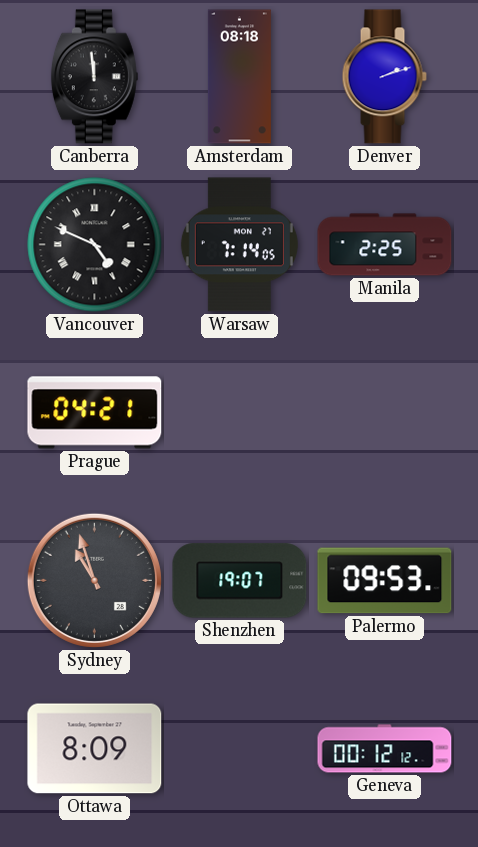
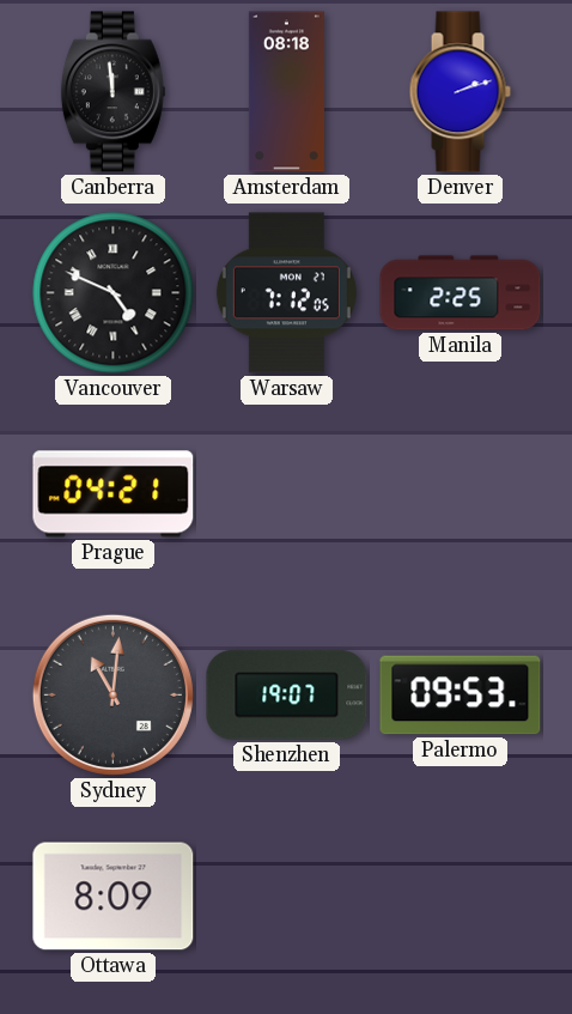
Warsaw: 7:14 -> 7:12 (286, 293)
Sydney: 10:57 -> 11:01 (112, 694)
Geneva: 00:12 -> none (385, 749)
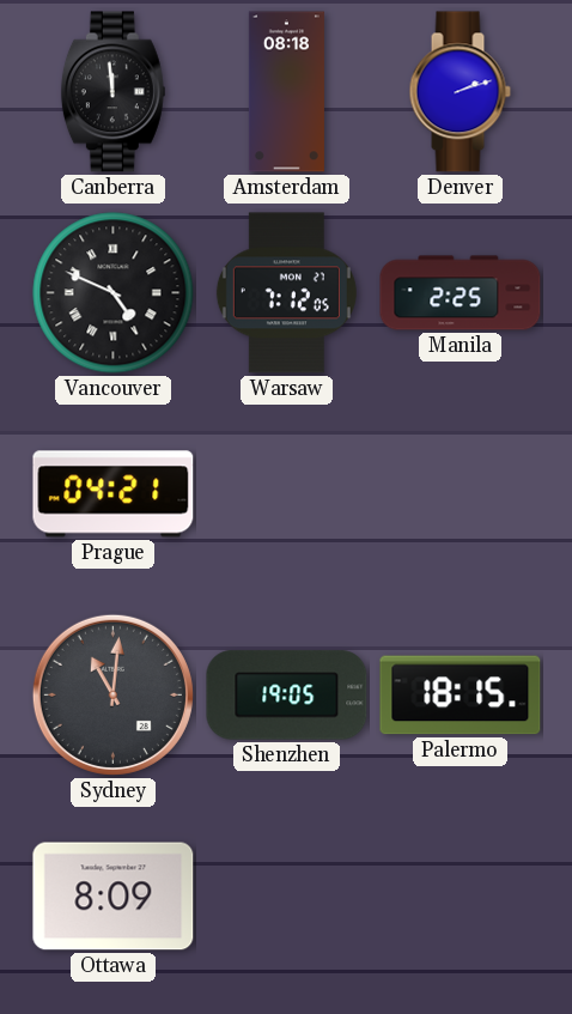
Shenzhen: 19:07 -> 19:05 (287, 696)
Palermo: 09:53 -> 18:15 (461, 696)
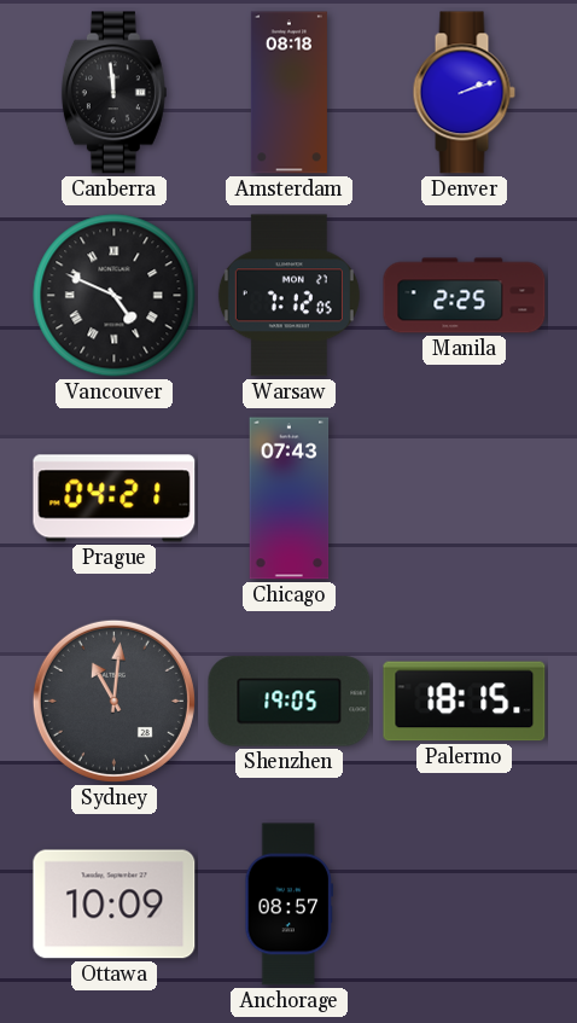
Chicago: none -> 07:43 (290, 499)
Ottawa: 8:09 -> 10:09 (115, 905)
Anchorage: none -> 08:57 (290, 905)
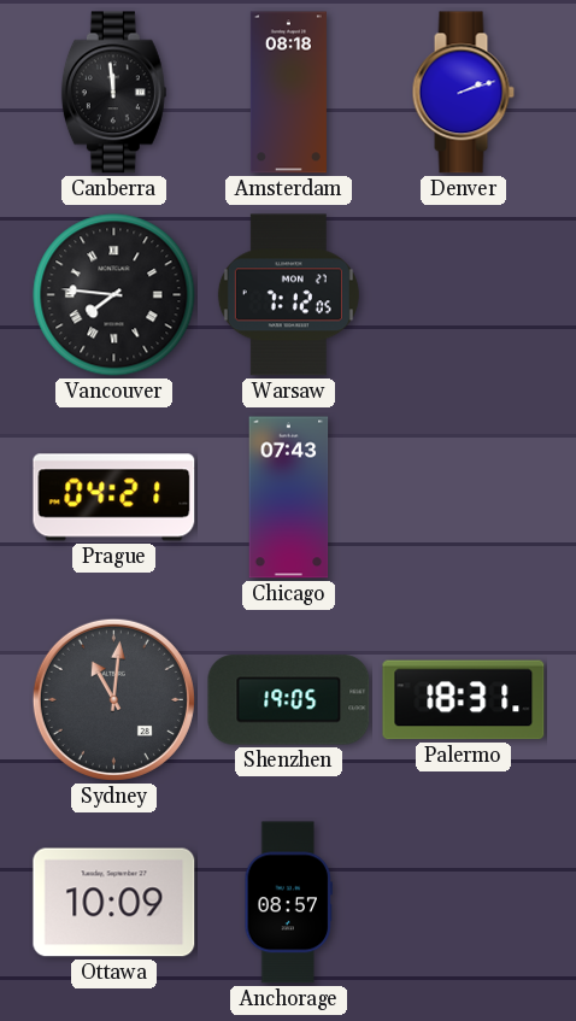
Vancouver: 4:49 -> 7:46 (114, 295)
Manila: 2:25 -> none (465, 296)
Palermo: 18:15 -> 18:31 (464, 700)
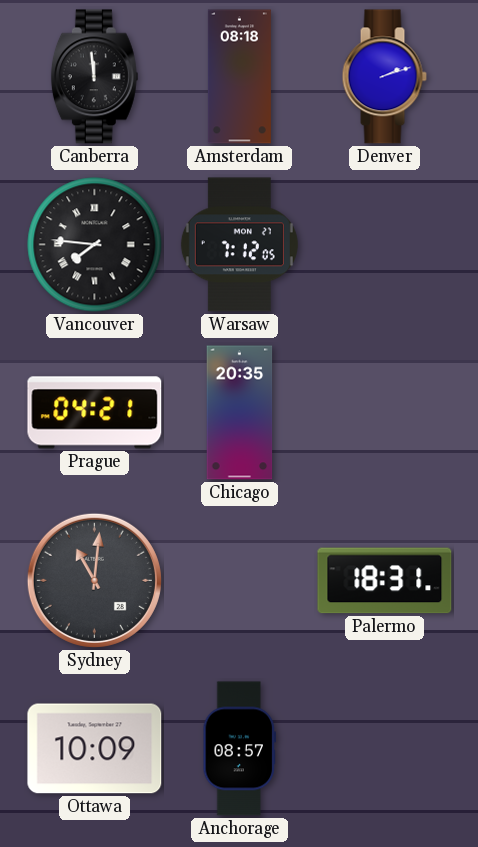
Chicago: 07:43 -> 20:35 (240, 413)
Shenzhen: 19:05 -> none (289, 700)
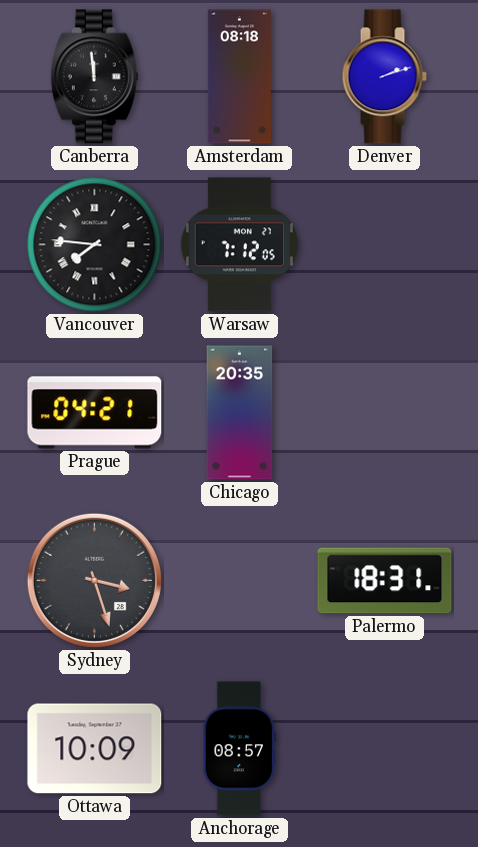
Sydney: 11:01 -> 3:27 (94, 580)
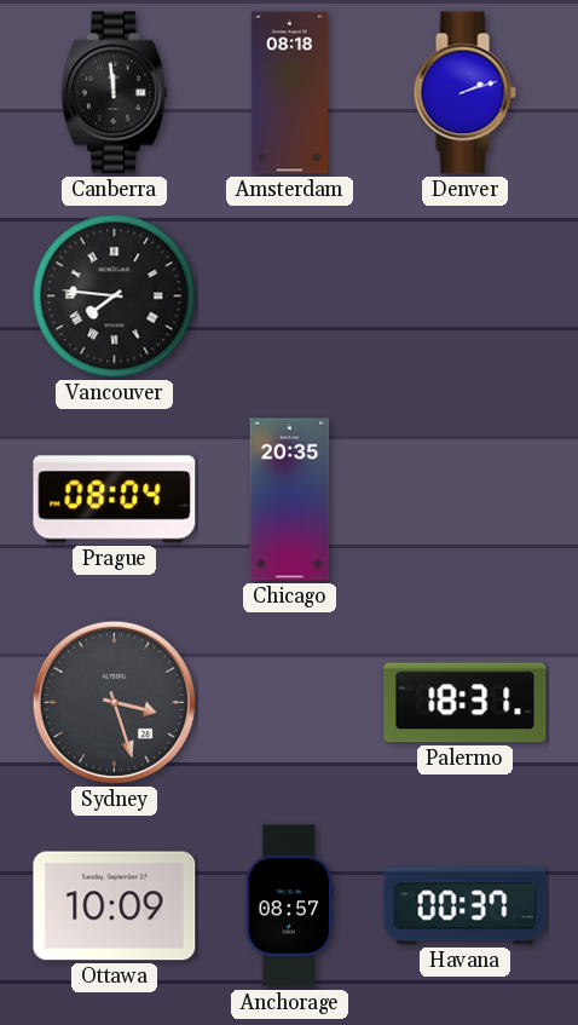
Warsaw: 7:12 -> none (239, 245)
Prague: 04:21 -> 08:04 (115, 500)
Havana: none -> 00:37 (466, 906)
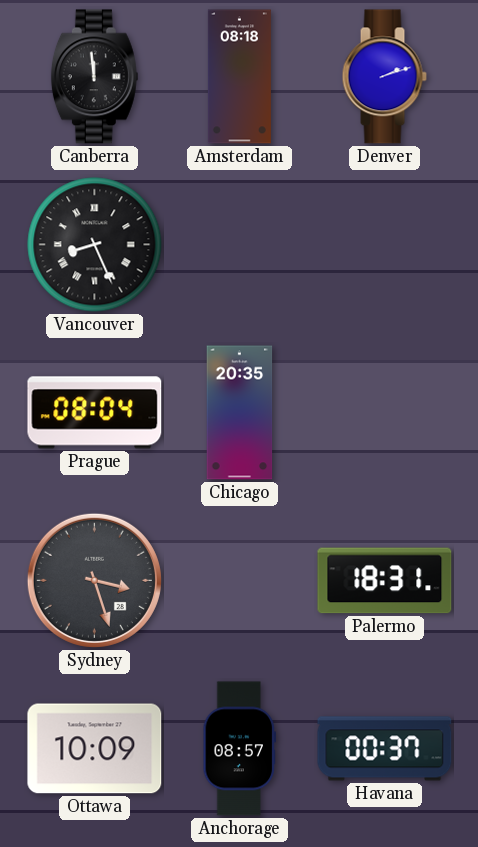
Vancouver: 7:46 -> 8:26 (95, 245)
